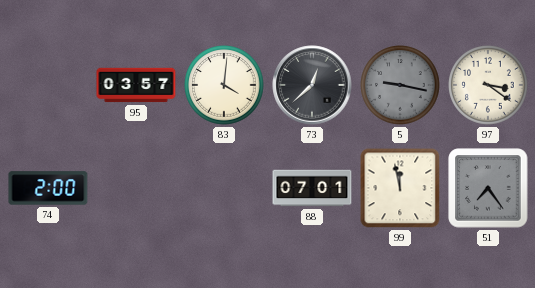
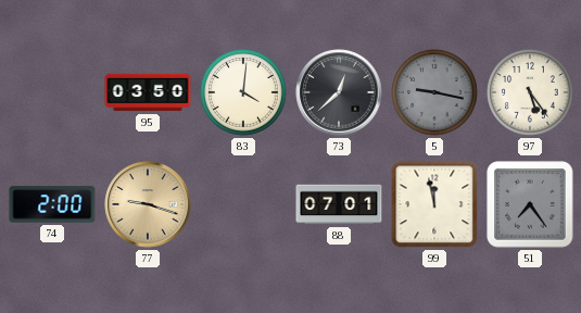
95: 03:57 -> 03:50 (148, 92)
97: 3:21 -> 5:24 (530, 92)
77: none -> 9:18 (148, 204)
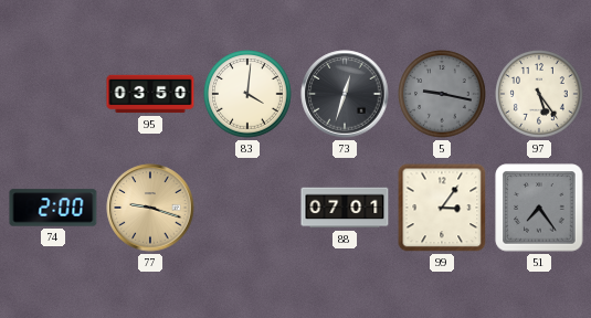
73: 12:38 -> 12:33 (345, 94)
99: 11:58 -> 3:06 (442, 208)
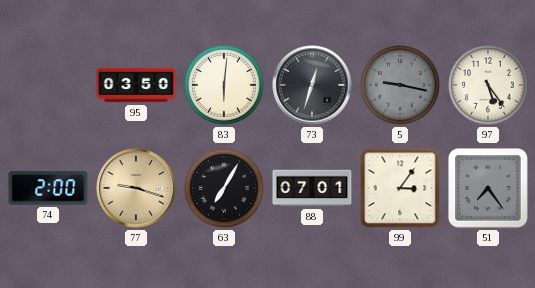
83: 4:01 -> 6:01 (224, 85)
63: none -> 7:05 (224, 188)
